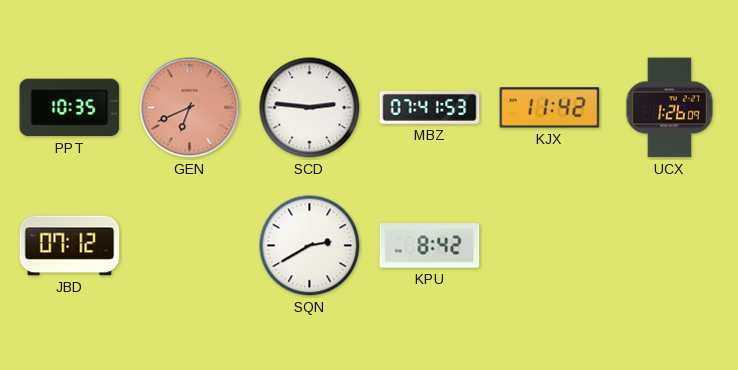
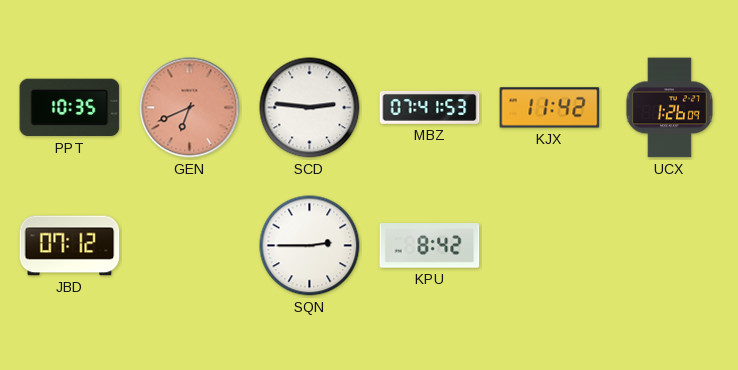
SQN: 2:40 -> 2:45 (310, 246)
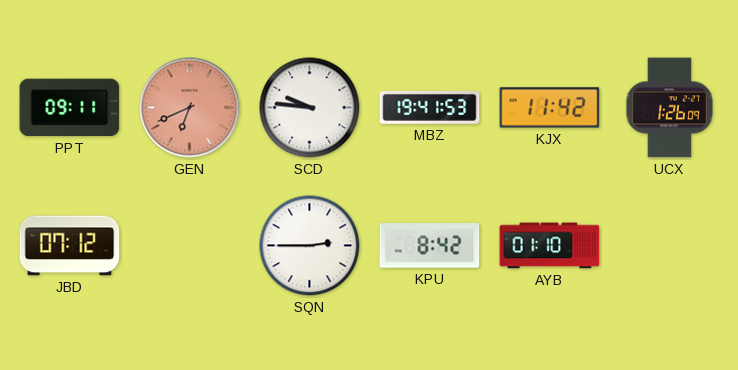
PPT: 10:35 -> 09:11 (70, 108)
SCD: 2:46 -> 9:46 (310, 108)
MBZ: 07:41 -> 19:41 (430, 108)
AYB: none -> 01:10 (550, 246)
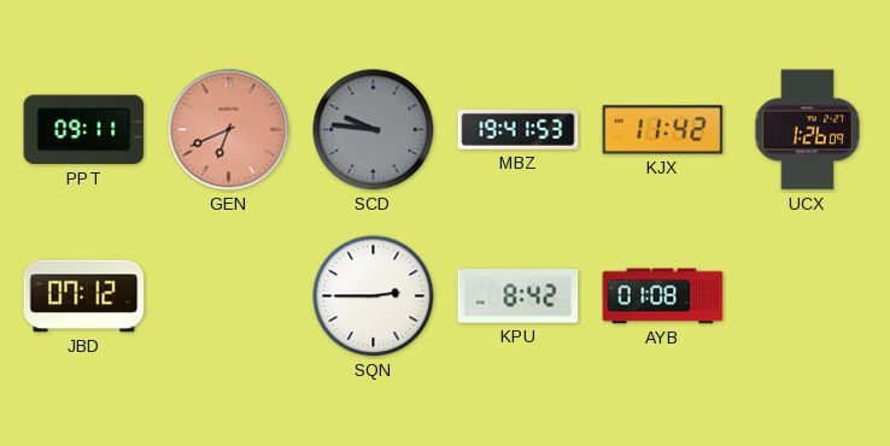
SCD dial: white -> grey (374, 130)
AYB: 01:10 -> 01:08 (663, 297)
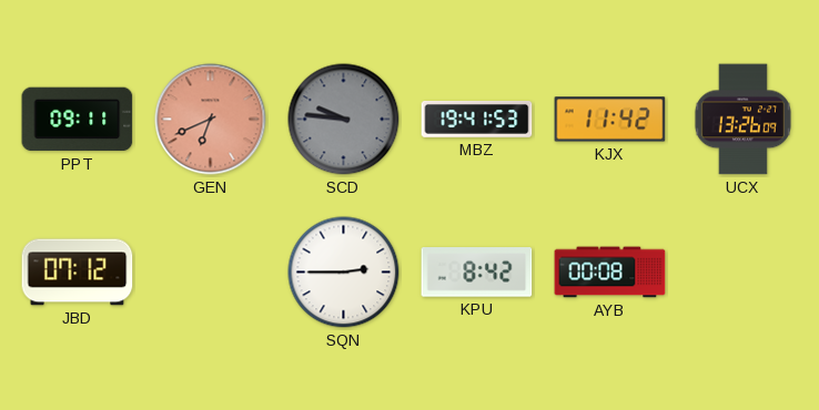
UCX: 1:26 -> 13:26 (742, 120)
AYB: 01:08 -> 00:08 (610, 273)
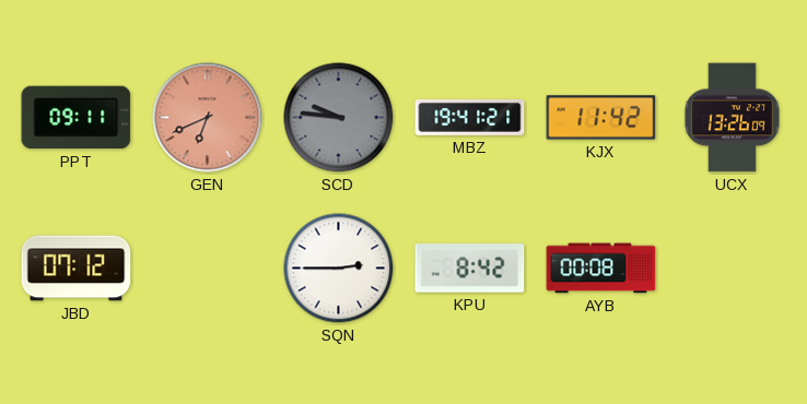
MBZ: 19:41:53 -> 19:41:21 (470, 118)
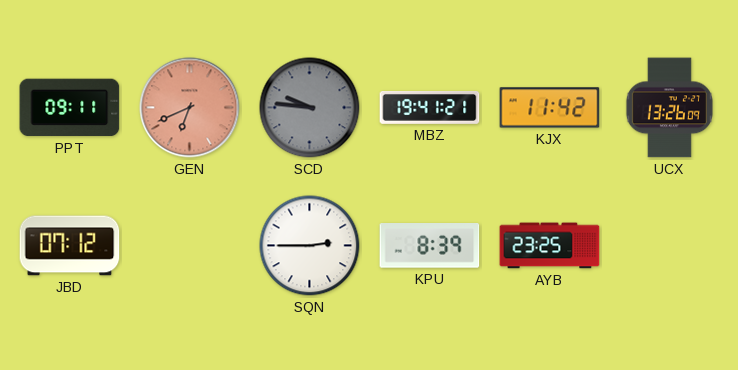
KPU: 8:42 -> 8:39 (430, 246)
AYB: 00:08 -> 23:25 (550, 246)
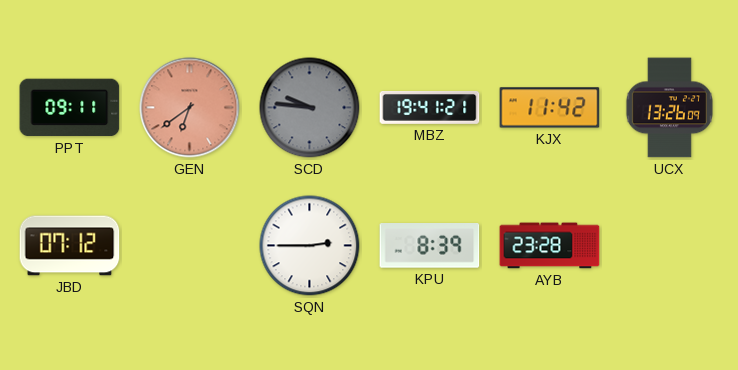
GEN: 6:41 -> 6:39 (190, 108)
AYB: 23:25 -> 23:28 (550, 246)
